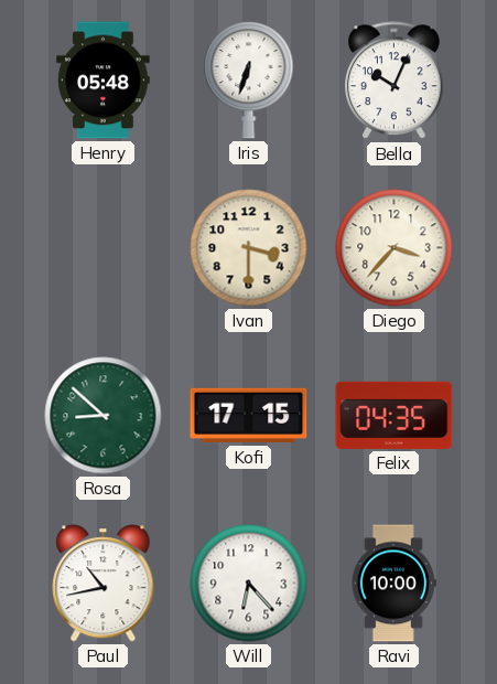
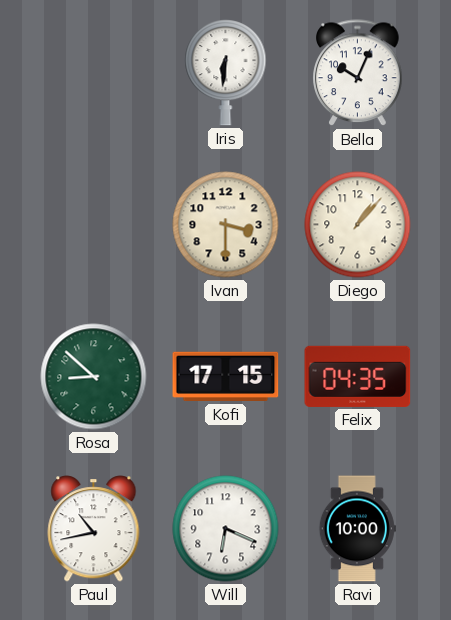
Henry: 05:48 -> none (104, 81)
Iris: 6:33 -> 6:31 (226, 73)
Diego: 3:37 -> 1:07 (358, 225)
Will: 6:23 -> 6:19 (226, 529)
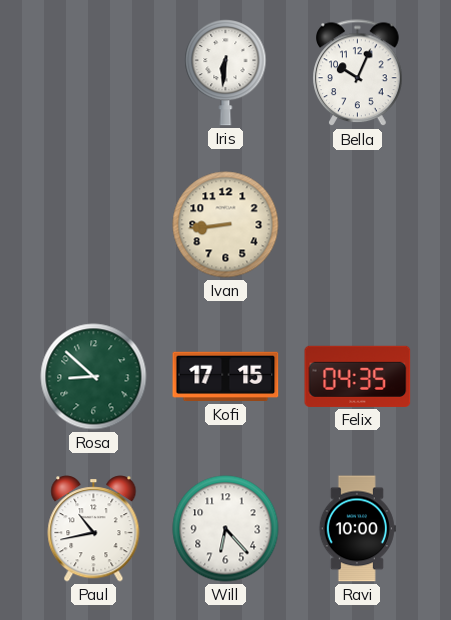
Ivan: 3:30 -> 8:44 (226, 225)
Diego: 1:07 -> none (358, 225)
Will: 6:19 -> 6:23 (226, 529)
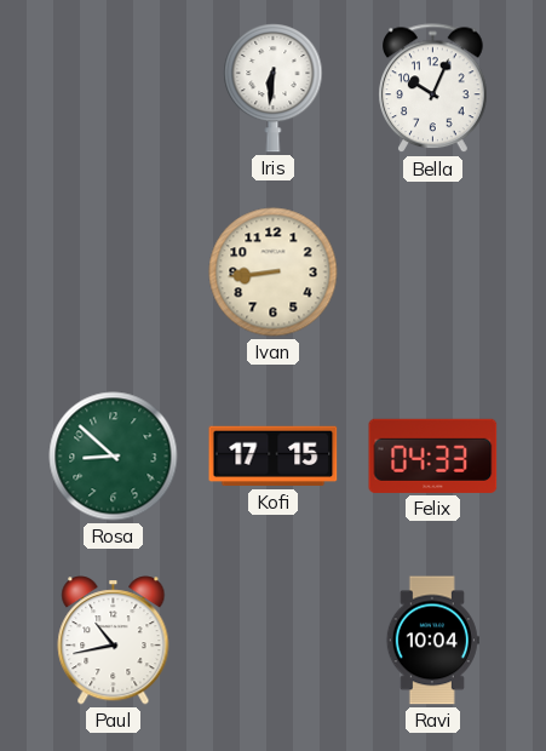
Felix: 04:35 -> 04:33 (433, 455)
Will: 6:23 -> none (226, 529)
Ravi: 10:00 -> 10:04 (432, 641)
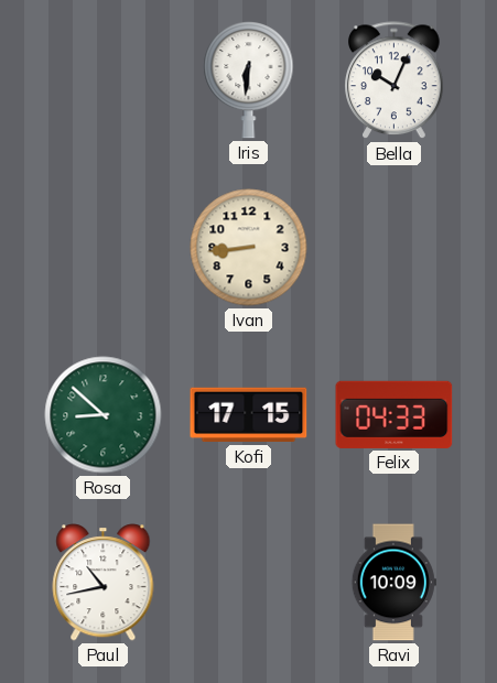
Ravi: 10:04 -> 10:09 (393, 583)
